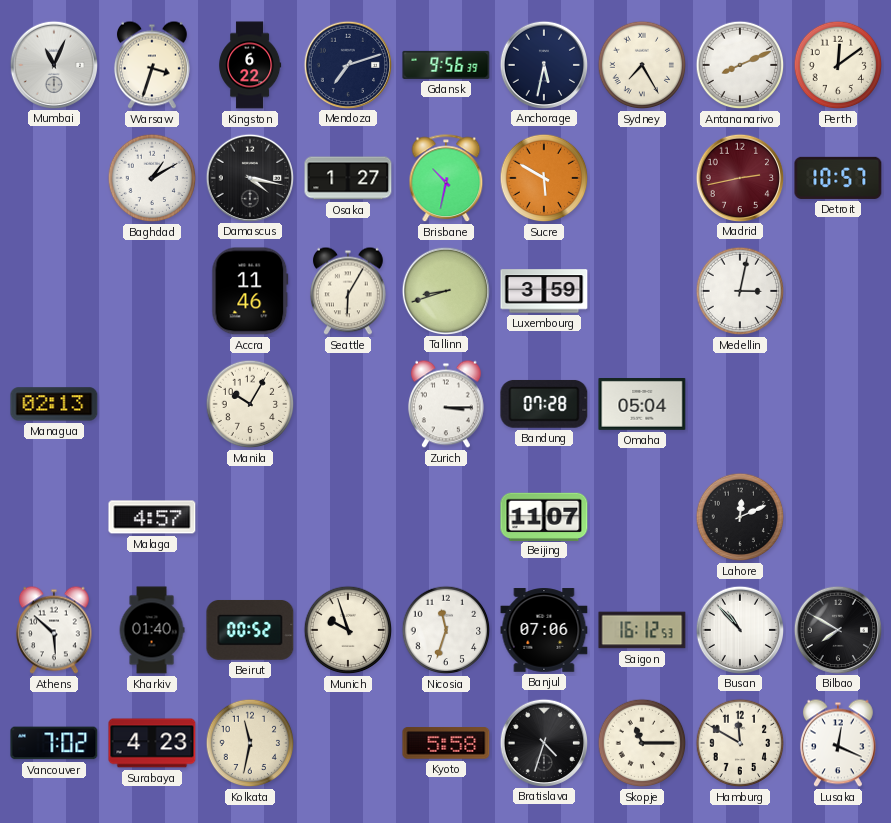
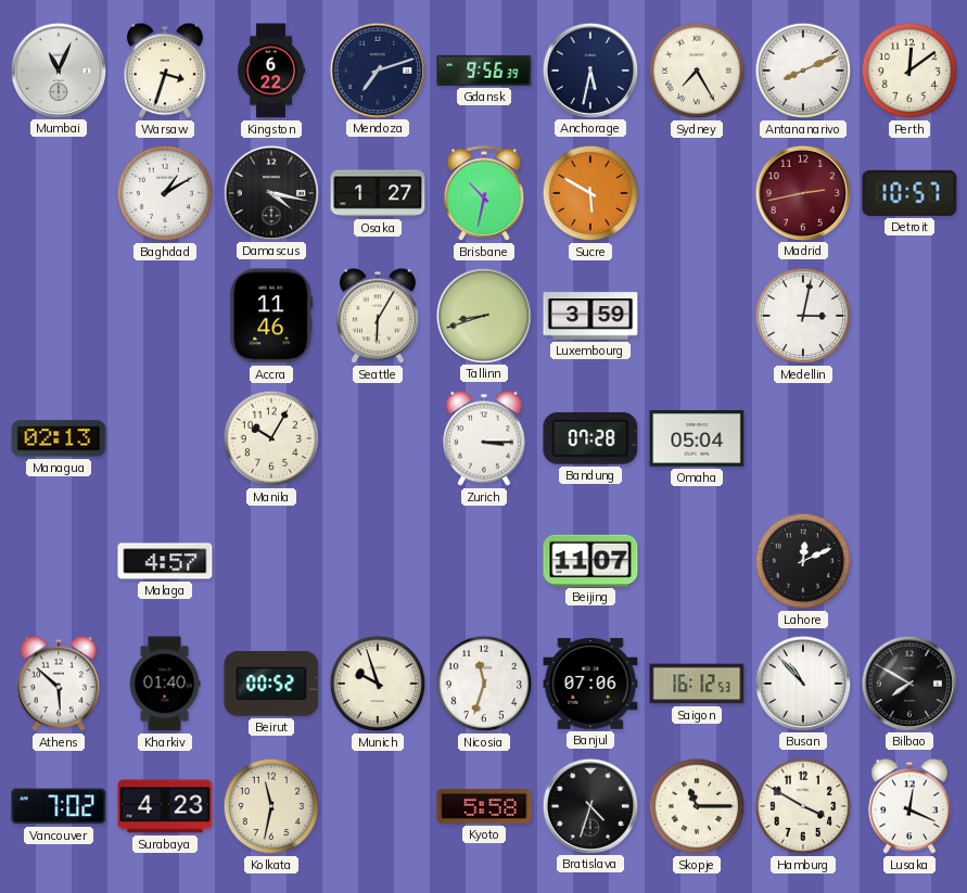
Hamburg: 11:50 -> 3:50 (803, 806)
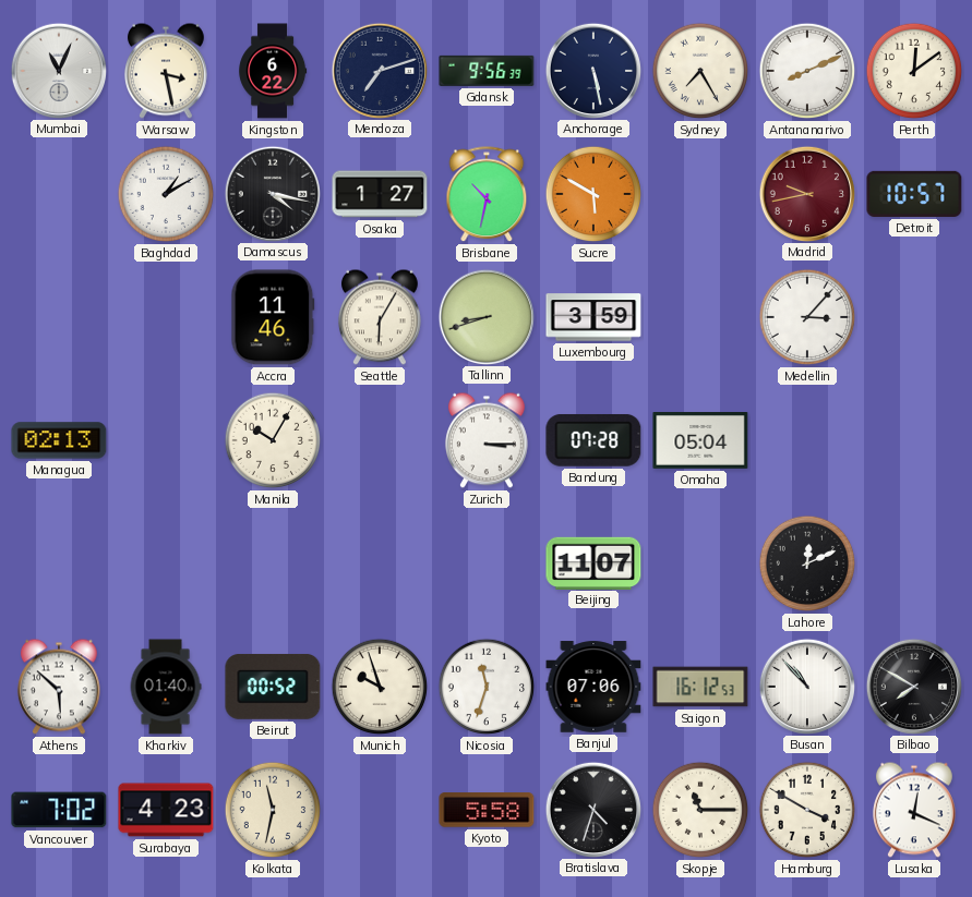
Warsaw: 3:33 -> 3:28 (166, 71)
Anchorage: 5:32 -> 5:28 (592, 70)
Madrid: 2:43 -> 9:43 (806, 193)
Medellin: 3:02 -> 3:07 (807, 317)
Malaga: 4:57 -> none (165, 561)
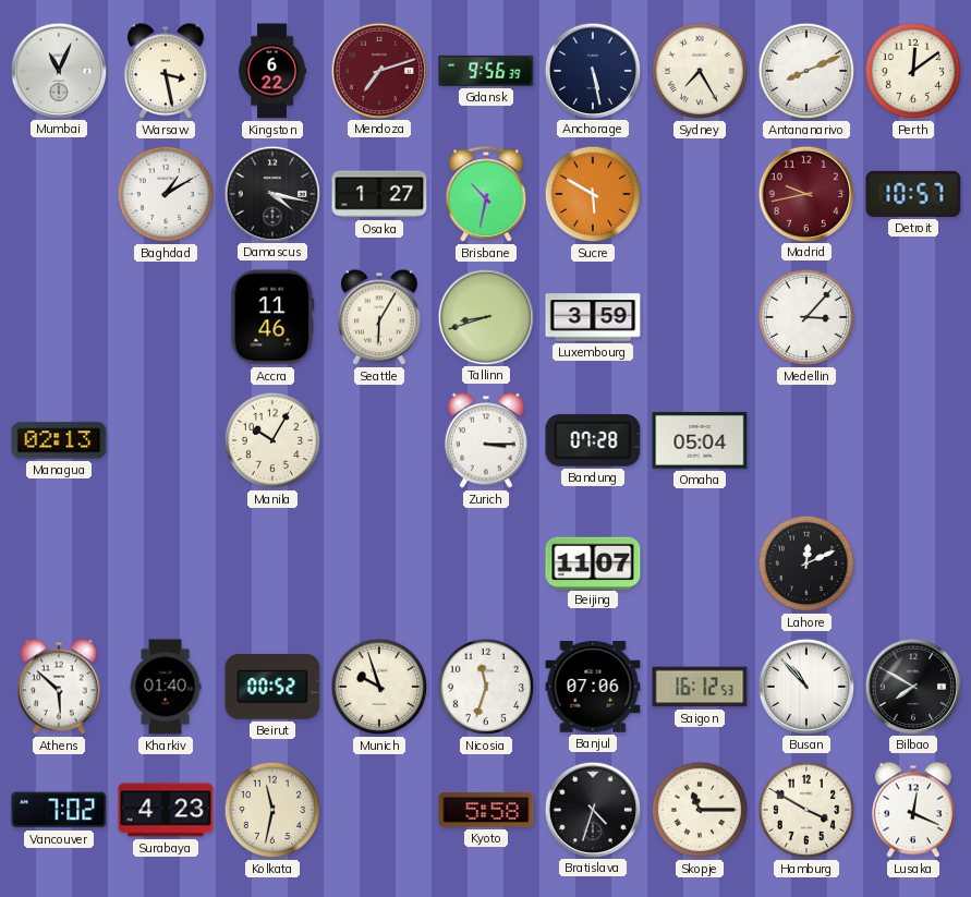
Mendoza dial: navy -> burgundy (378, 70)
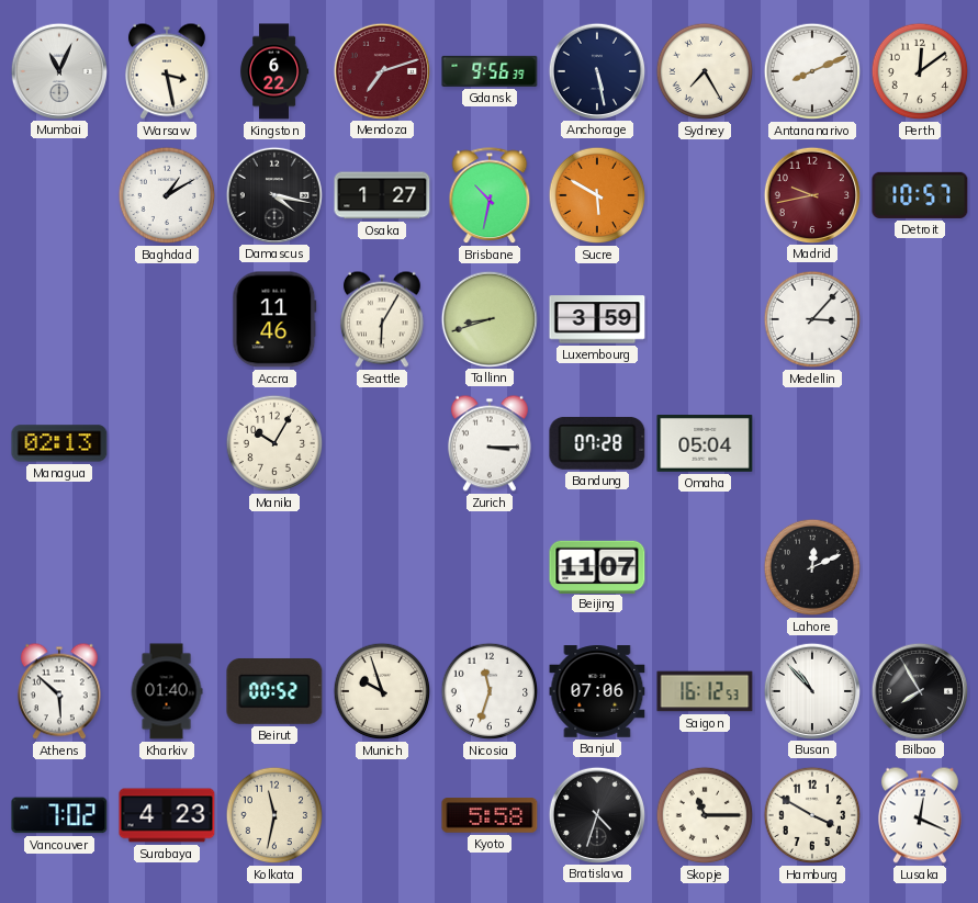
Bilbao: 7:50 -> 7:55 (919, 690)
